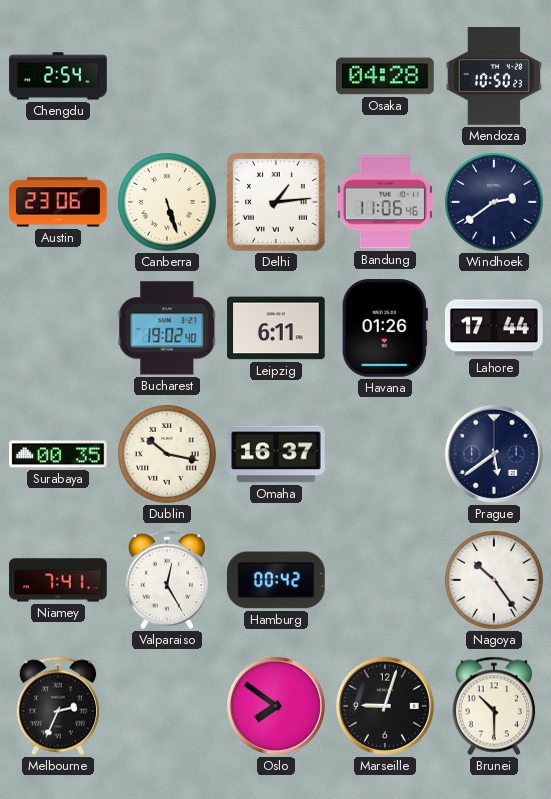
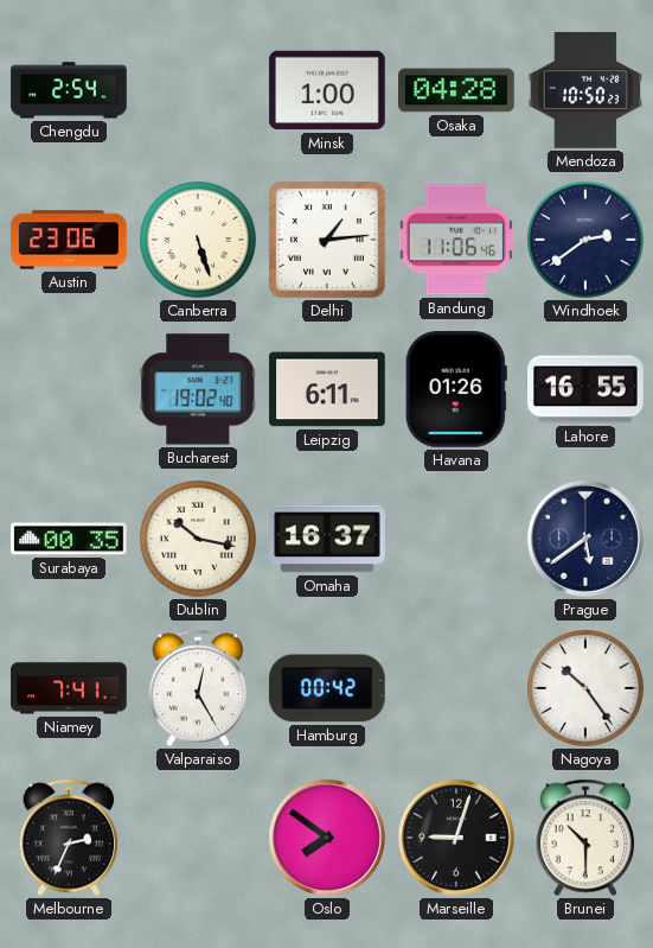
Minsk: none -> 1:00 (327, 90)
Lahore: 17:44 -> 16:55 (585, 389)
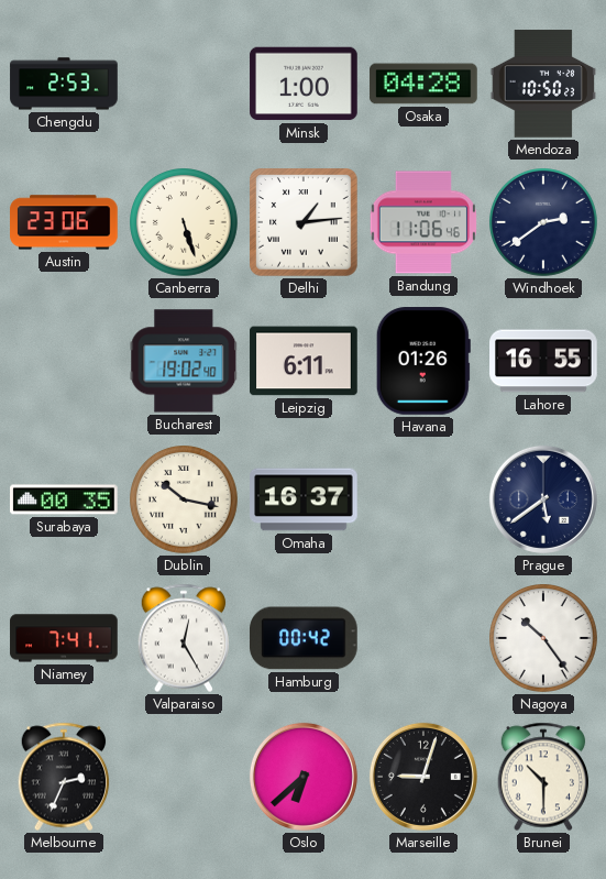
Chengdu: 2:54 -> 2:53 (64, 84)
Oslo: 7:51 -> 6:38 (304, 777)
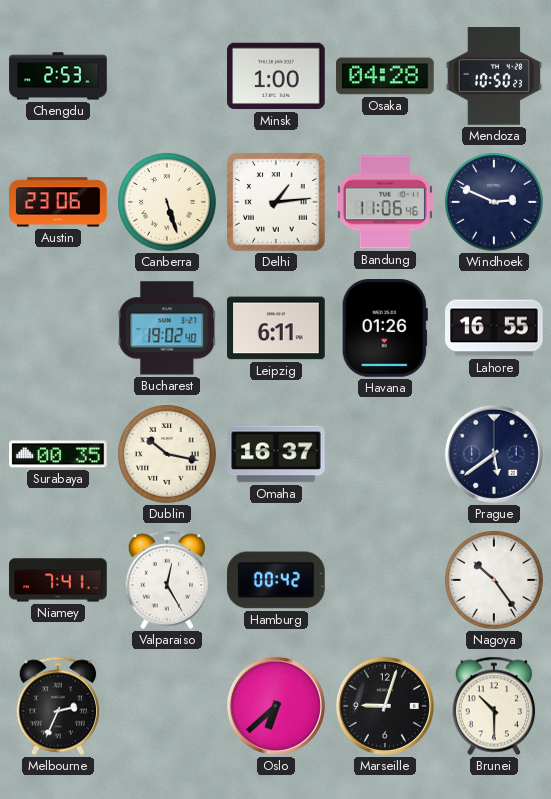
Windhoek: 2:39 -> 2:49 (495, 203)
